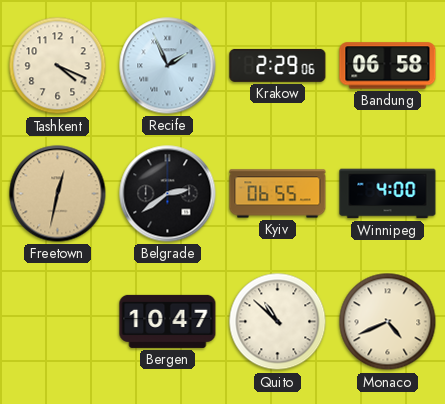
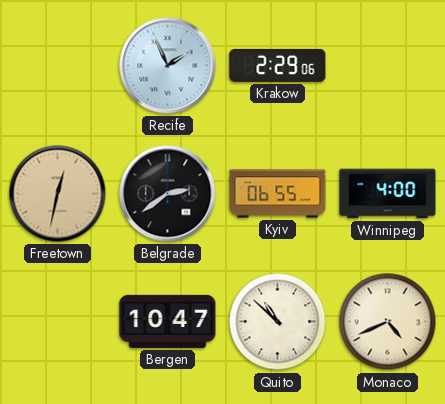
Tashkent: 4:19 -> none (58, 66)
Bandung: 06:58 -> none (388, 66)
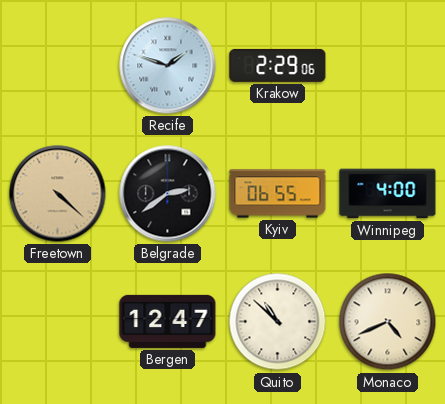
Recife: 1:56 -> 1:48 (168, 66)
Freetown: 12:32 -> 4:22 (58, 194)
Bergen: 10:47 -> 12:47 (168, 321)
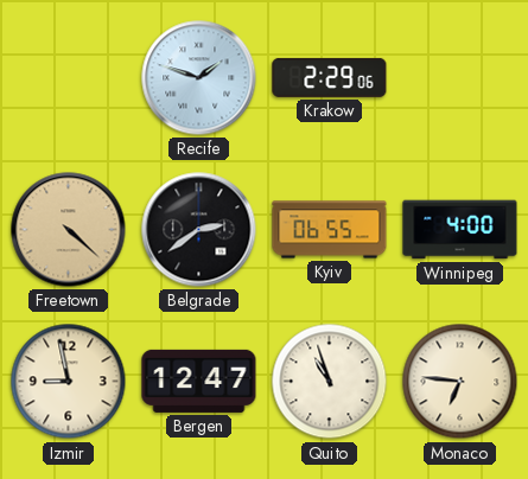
Izmir: none -> 8:58 (69, 382)
Quito: 10:52 -> 10:57 (330, 382)
Monaco: 4:41 -> 6:46 (460, 382)
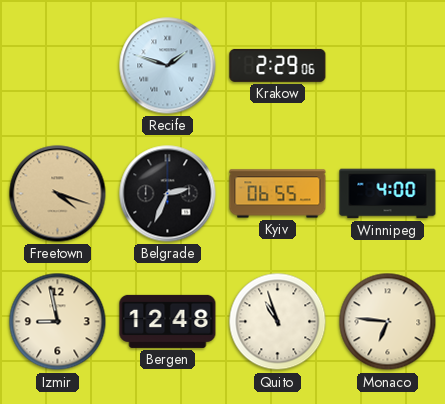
Freetown: 4:22 -> 4:18 (58, 194)
Belgrade: 2:39 -> 2:34 (168, 194)
Bergen: 12:47 -> 12:48 (168, 321)
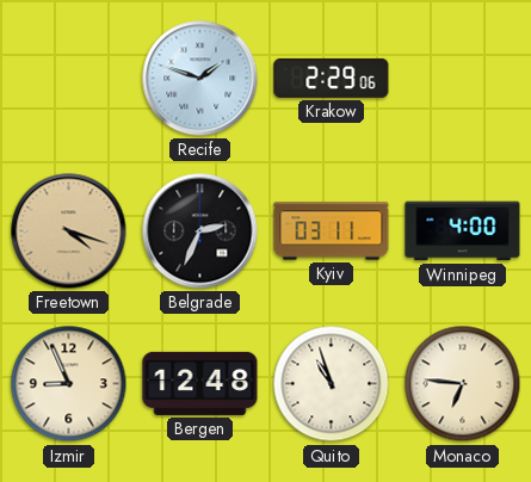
Kyiv: 06:55 -> 03:11 (332, 231)
Izmir: 8:58 -> 8:56 (69, 384)
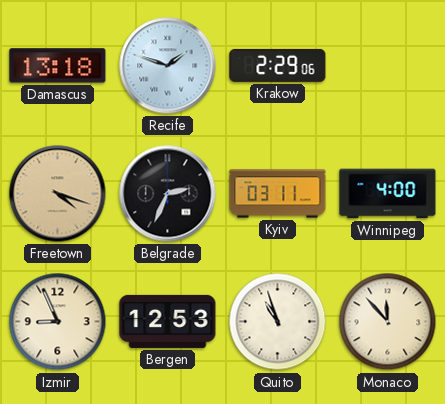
Damascus: none -> 13:18 (58, 66)
Bergen: 12:48 -> 12:53 (168, 321)
Monaco: 6:46 -> 11:53 (388, 322)
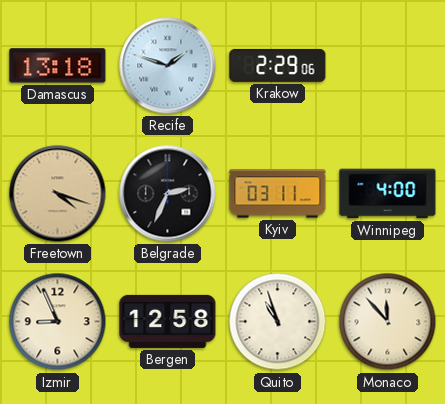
Bergen: 12:53 -> 12:58 (168, 321)
